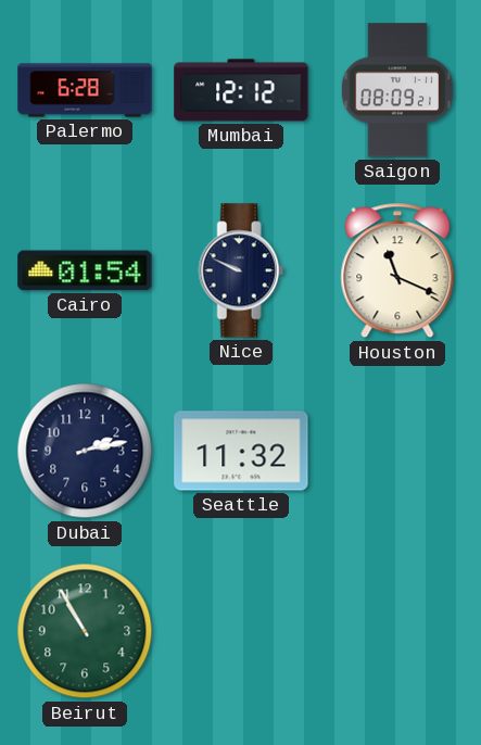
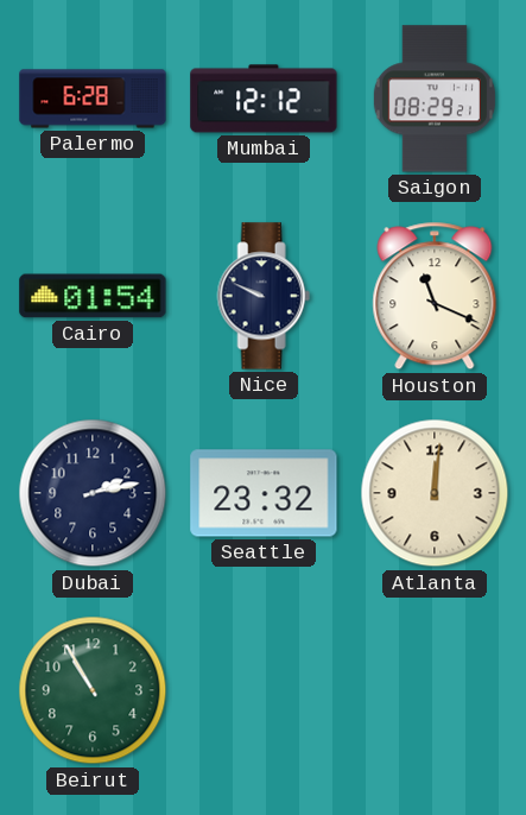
Saigon: 08:09 -> 08:29 (435, 99)
Seattle: 11:32 -> 23:32 (264, 493)
Atlanta: none -> 12:01 (435, 493)
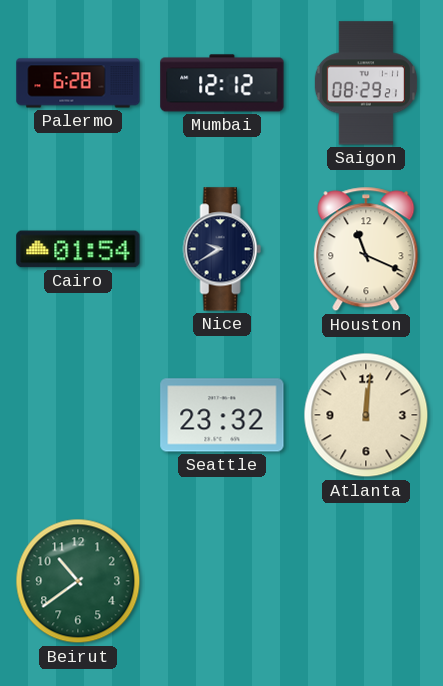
Nice: 9:49 -> 9:40 (222, 249)
Dubai: 2:13 -> none (93, 493)
Beirut: 10:55 -> 10:39 (78, 581)
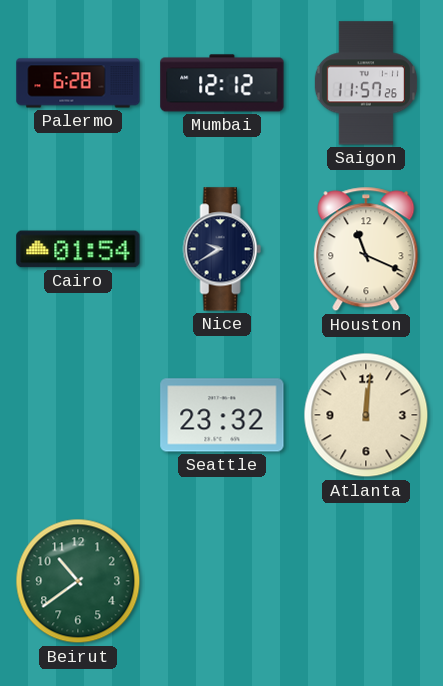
Saigon: 08:29 -> 11:57 (366, 83)
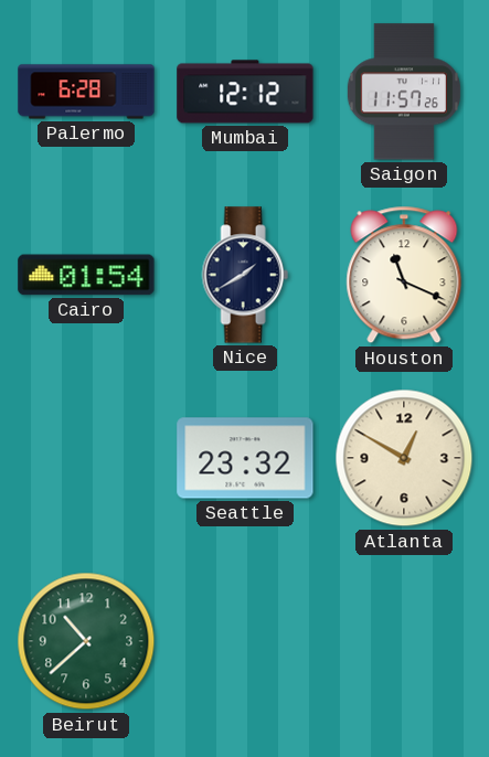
Nice: 9:40 -> 1:40 (245, 275)
Atlanta: 12:01 -> 12:50 (404, 458)
Beirut: 10:39 -> 10:38 (86, 641)
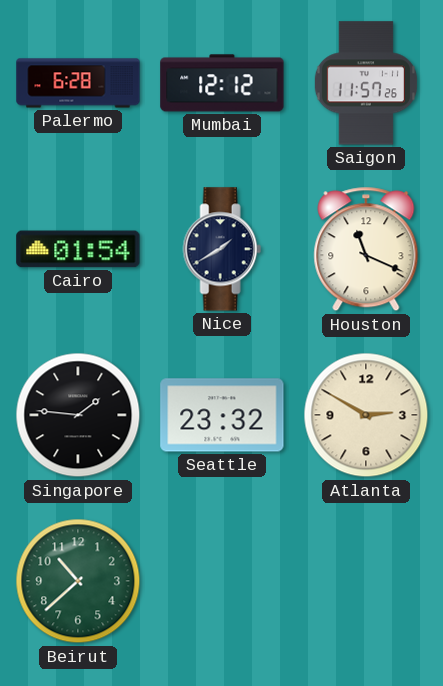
Singapore: none -> 1:46 (78, 415)
Atlanta: 12:50 -> 2:50 (366, 415)
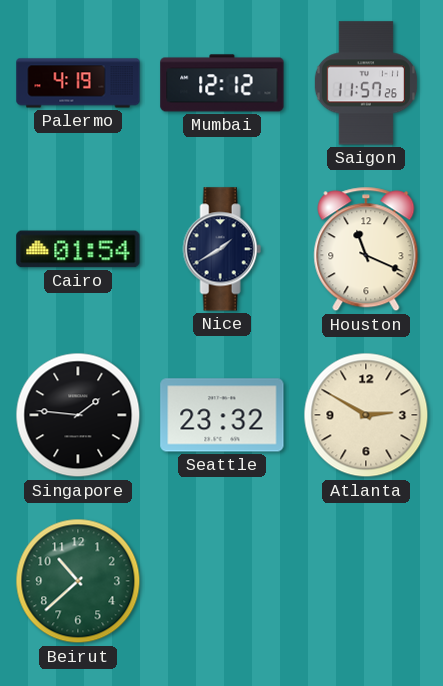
Palermo: 6:28 -> 4:19 (78, 83)
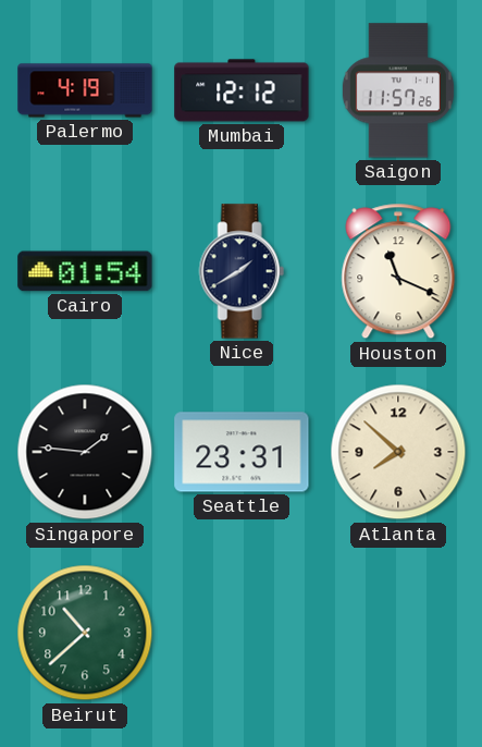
Seattle: 23:32 -> 23:31 (242, 452)
Atlanta: 2:50 -> 7:52 (398, 452)
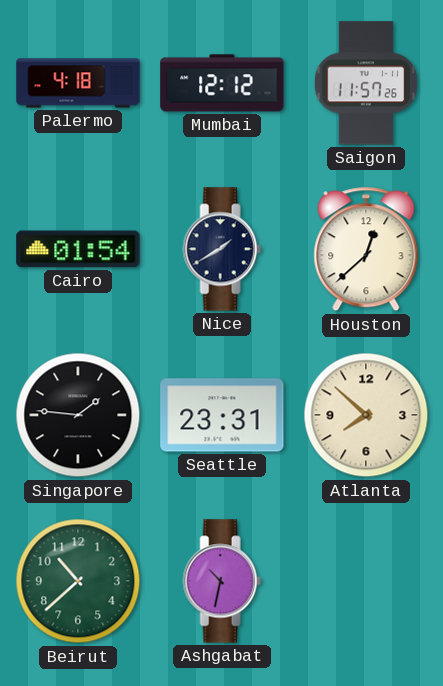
Palermo: 4:19 -> 4:18 (78, 83)
Houston: 11:19 -> 12:38 (366, 249)
Ashgabat: none -> 10:32 (222, 581)
